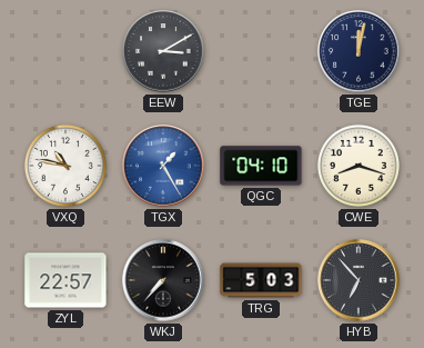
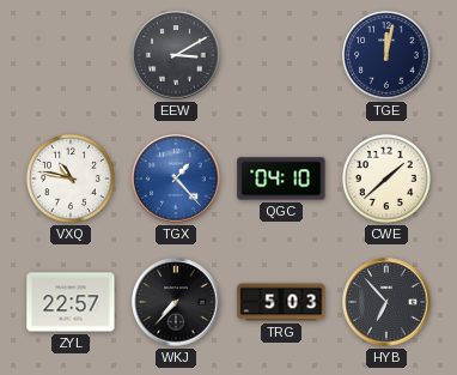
TGX: 1:25 -> 1:23 (176, 179)
CWE: 8:18 -> 1:38 (386, 179)
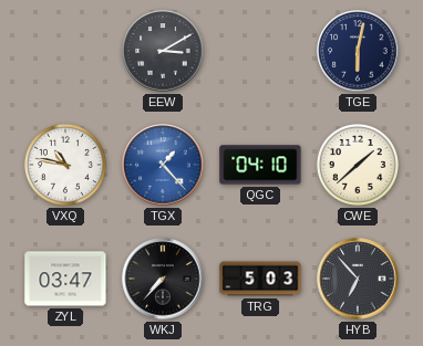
TGE: 12:02 -> 6:02 (358, 51)
ZYL: 22:57 -> 03:47 (65, 279)
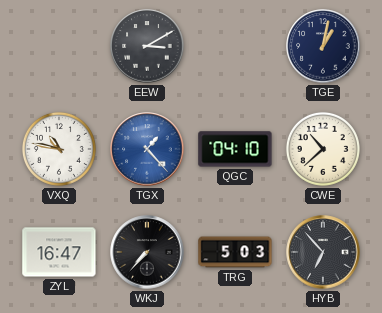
TGE: 6:02 -> 1:02 (323, 46)
CWE: 1:38 -> 10:38 (323, 149)
ZYL: 03:47 -> 16:47 (59, 252)
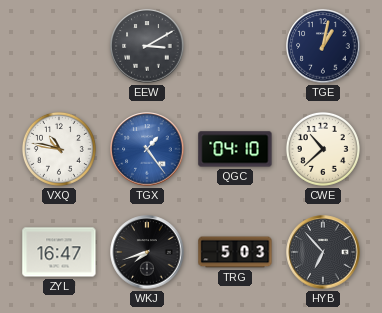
TGX: 1:23 -> 1:24 (147, 149)
WKJ: 7:37 -> 7:42 (147, 252)
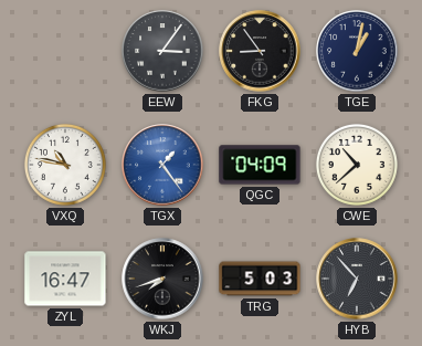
EEW: 3:10 -> 3:06 (162, 51)
FKG: none -> 8:54 (260, 51)
QGC: 04:10 -> 04:09 (260, 165)
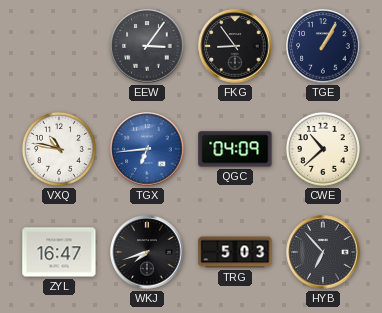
TGE: 1:02 -> 1:05 (323, 46)
TGX: 1:24 -> 6:44 (147, 149)
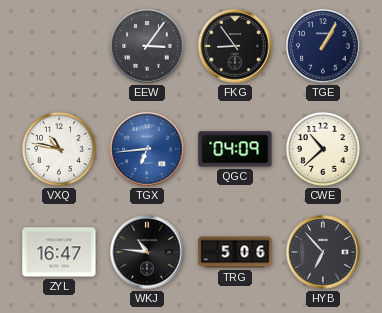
WKJ: 7:42 -> 10:46 (147, 252)
TRG: 5:03 -> 5:06 (235, 252)
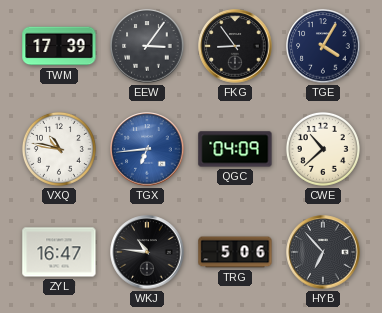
TWM: none -> 17:39 (59, 46)
TGE: 1:05 -> 4:05 (323, 46)
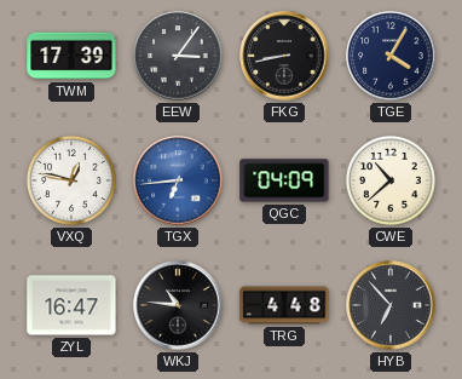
FKG: 8:54 -> 8:43 (284, 56)
VXQ: 10:47 -> 12:47 (71, 180)
TRG: 5:06 -> 4:48 (284, 305)
